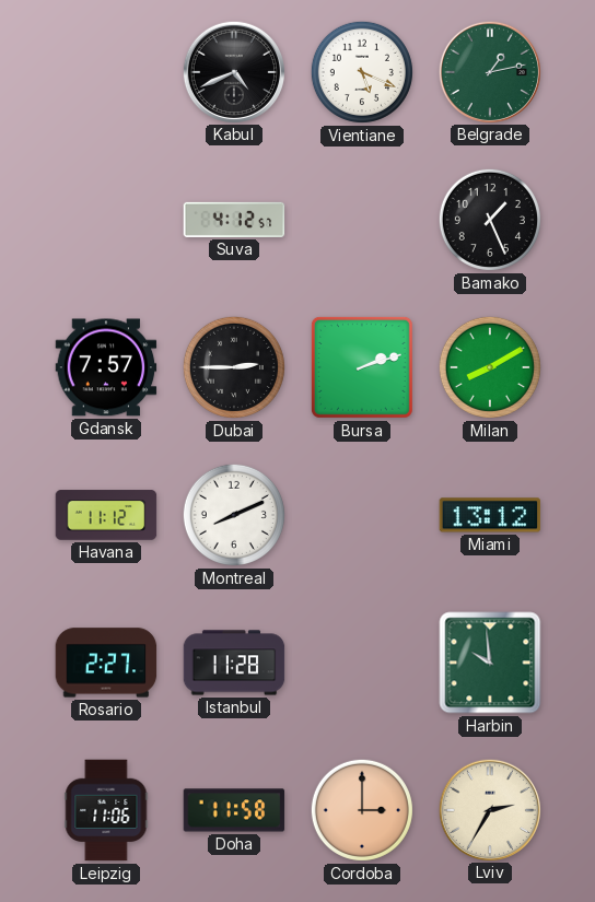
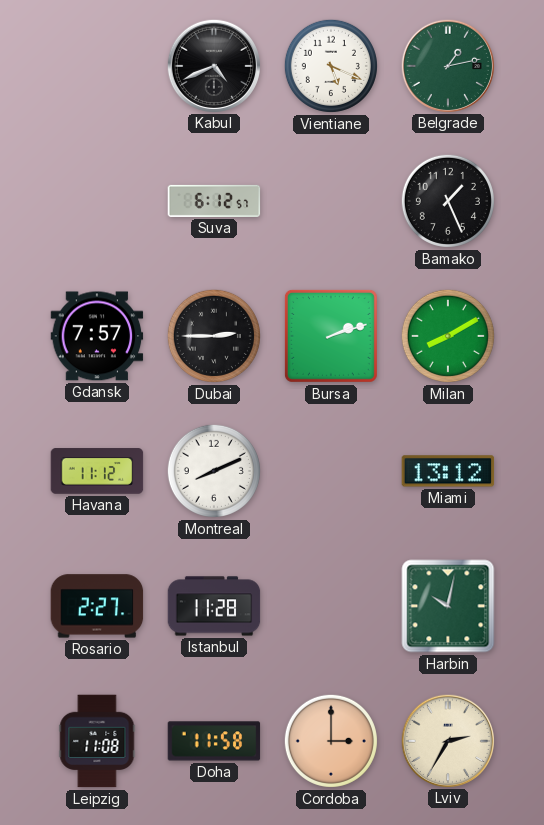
Suva: 4:12 -> 6:12 (214, 201)
Harbin: 9:59 -> 10:02 (448, 606)
Leipzig: 11:06 -> 11:08 (97, 741)
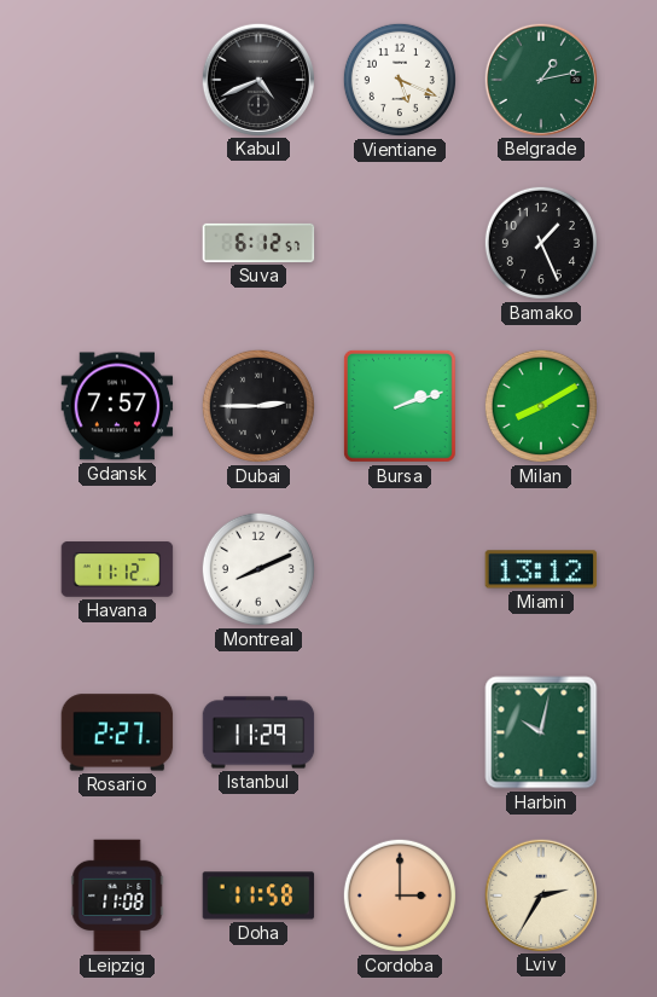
Istanbul: 11:28 -> 11:29 (258, 732)
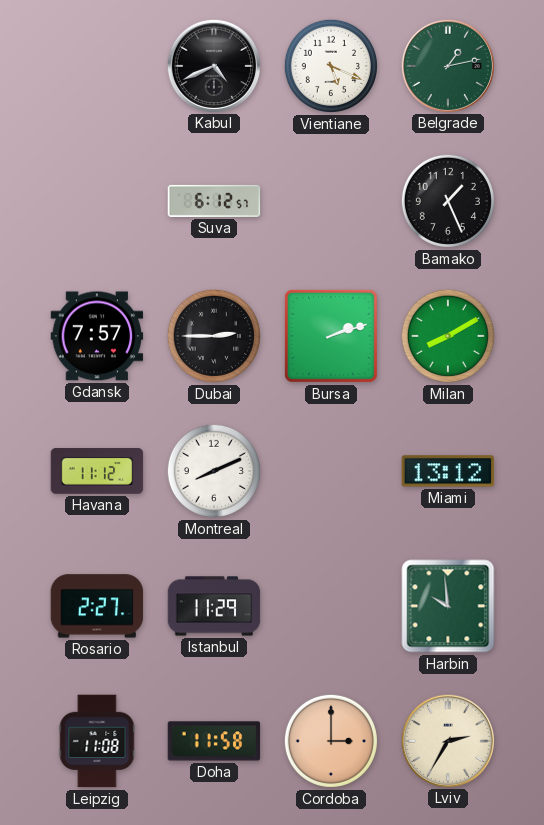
Harbin: 10:02 -> 9:59 (448, 606)
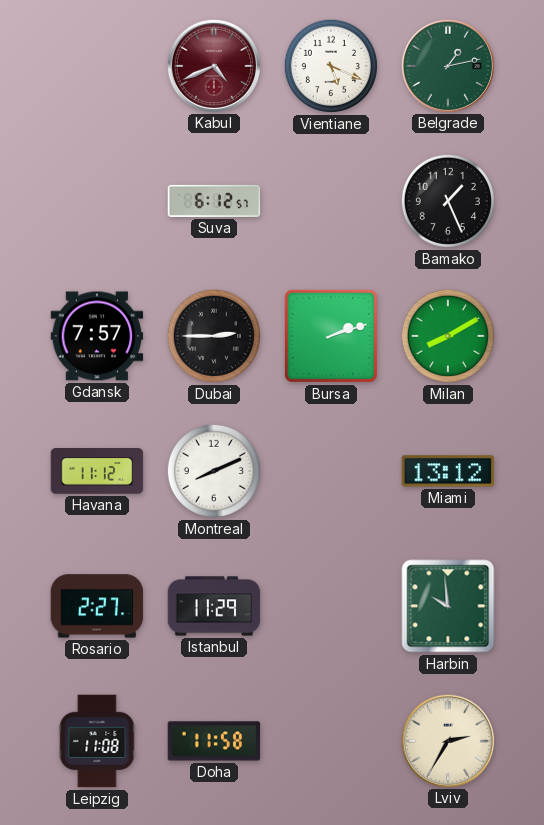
Kabul dial: black -> burgundy (213, 65)
Cordoba: 3:00 -> none (331, 741)
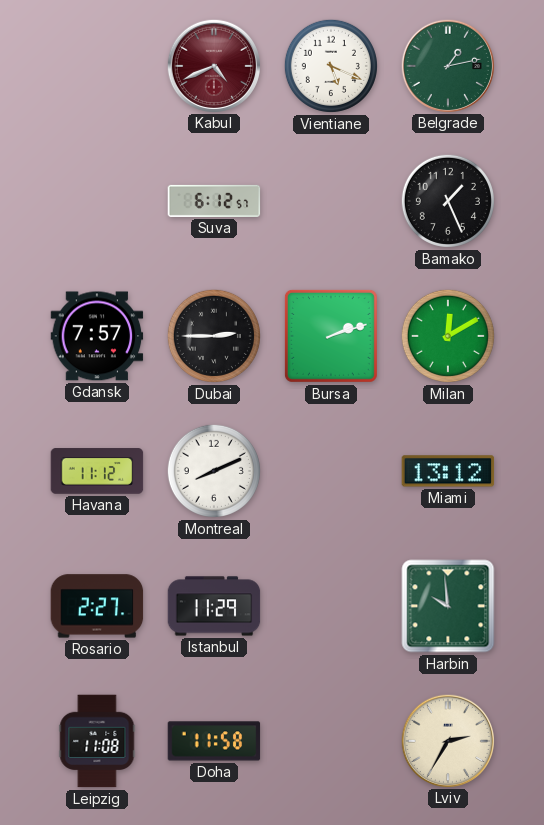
Milan: 8:10 -> 12:10 (448, 336)
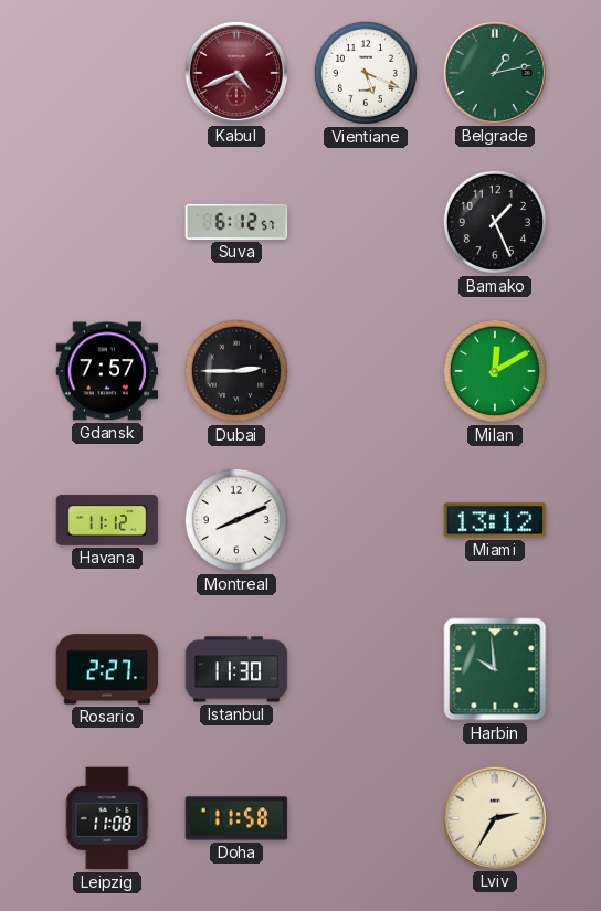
Bursa: 2:12 -> none (331, 336)
Istanbul: 11:29 -> 11:30 (236, 669)
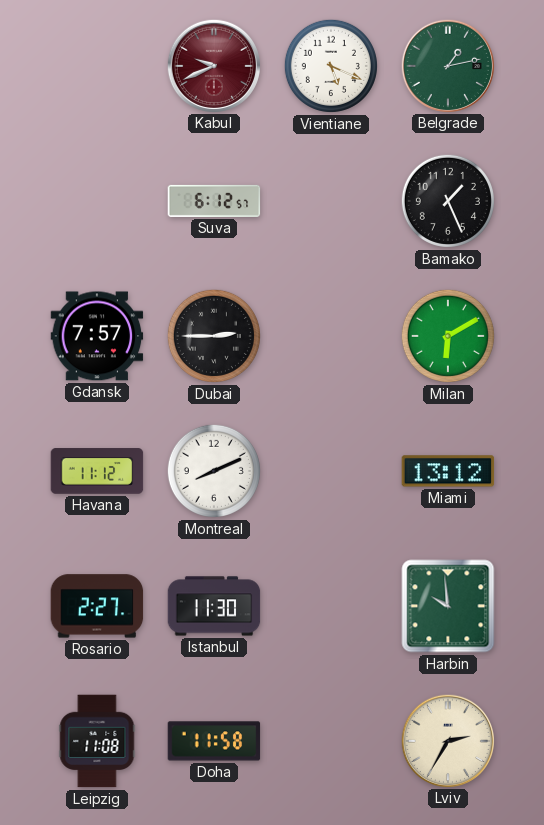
Kabul: 4:41 -> 9:41 (213, 65)
Milan: 12:10 -> 6:10 (448, 336)
